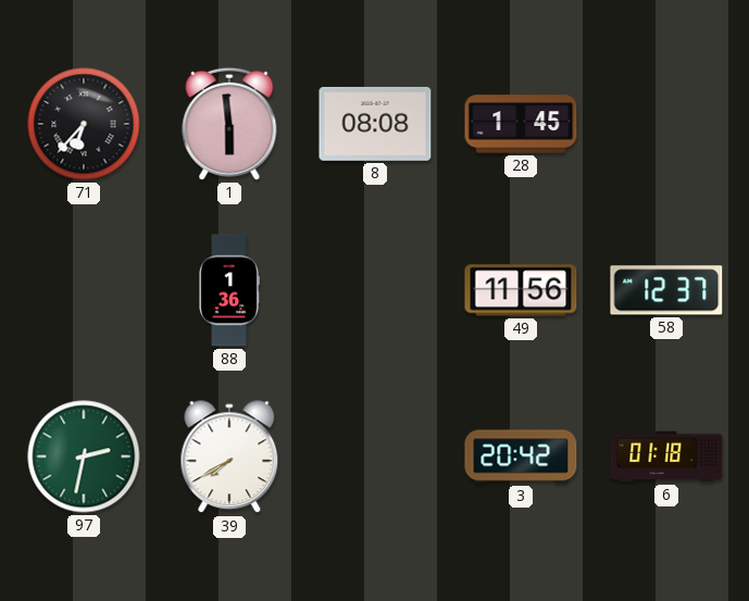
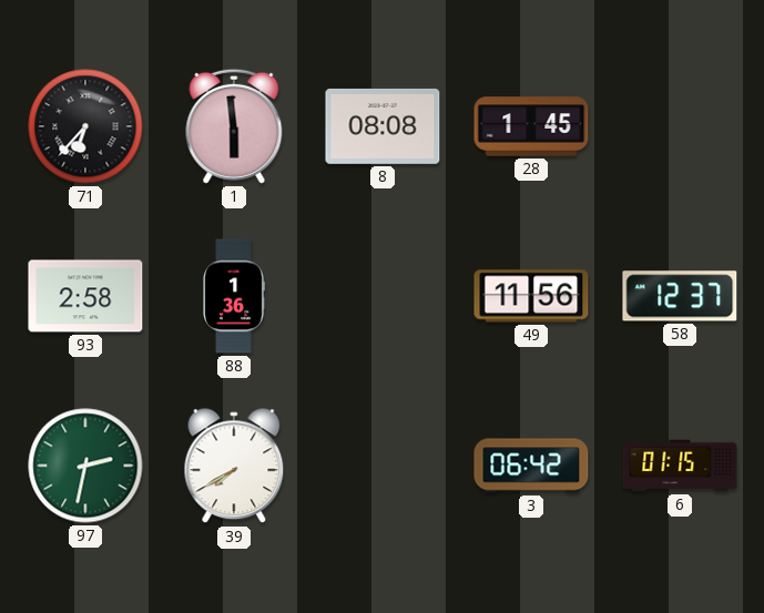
93: none -> 2:58 (85, 296)
3: 20:42 -> 06:42 (531, 466)
6: 01:18 -> 01:15 (680, 466)
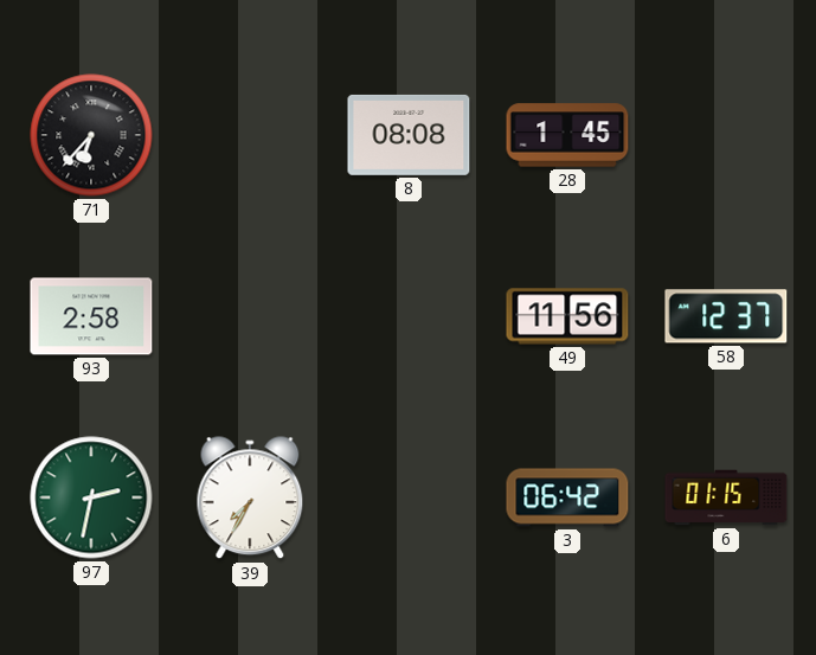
1: 5:59 -> none (234, 126)
88: 1:36 -> none (234, 296)
39: 7:40 -> 7:35 (250, 499)
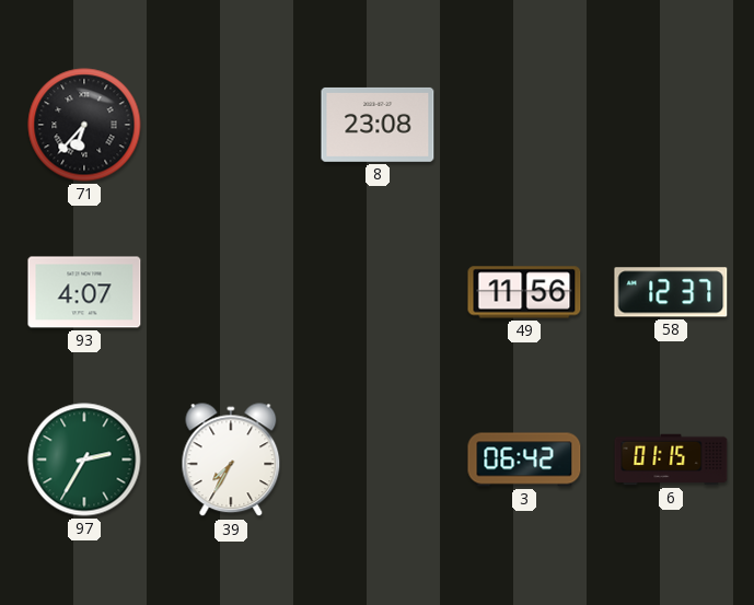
8: 08:08 -> 23:08 (378, 125)
28: 1:45 -> none (567, 135)
93: 2:58 -> 4:07 (84, 292)
97: 2:32 -> 2:35 (84, 459)
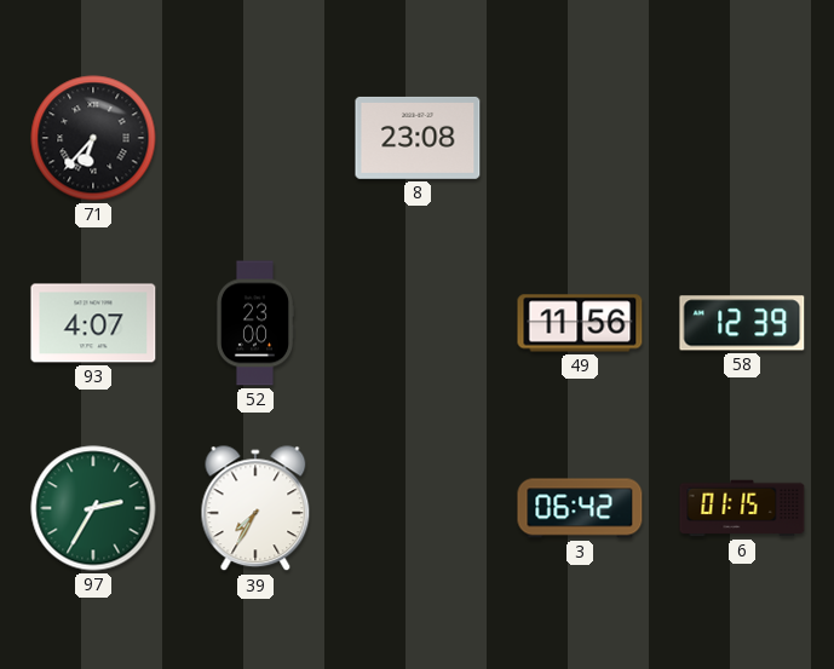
52: none -> 23:00 (254, 323)
58: 12:37 -> 12:39 (742, 323)
